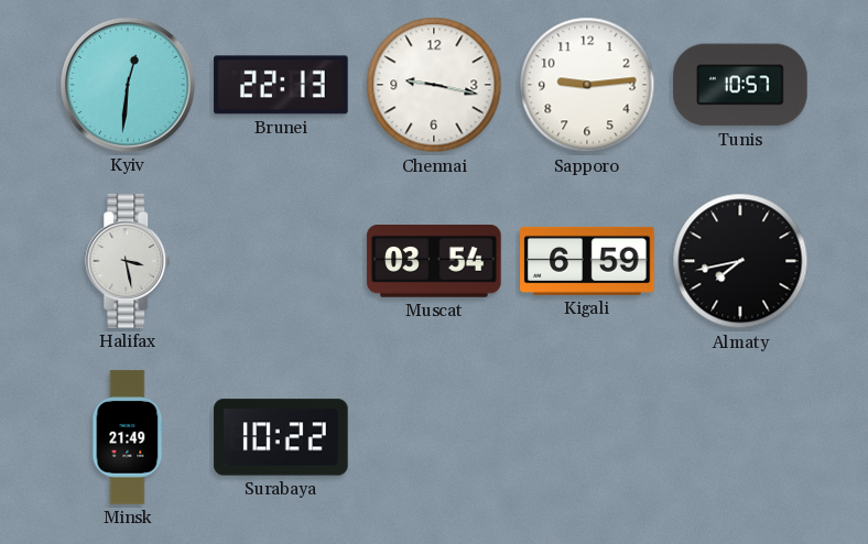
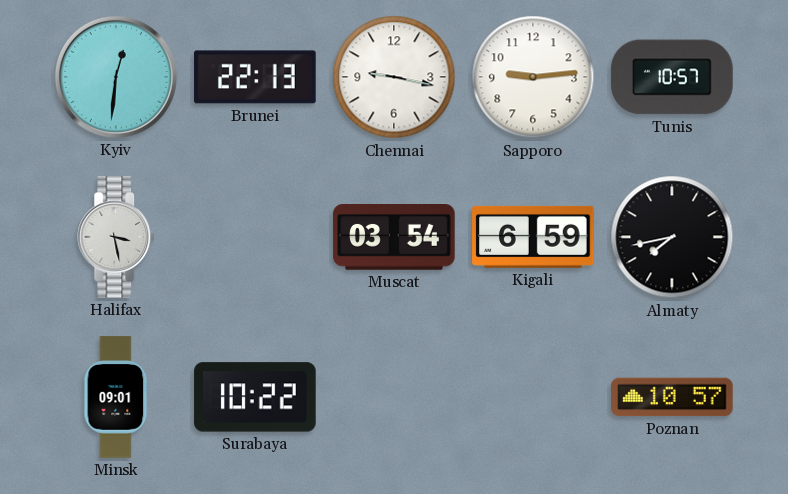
Minsk: 21:49 -> 09:01 (116, 397)
Poznan: none -> 10:57 (672, 397)
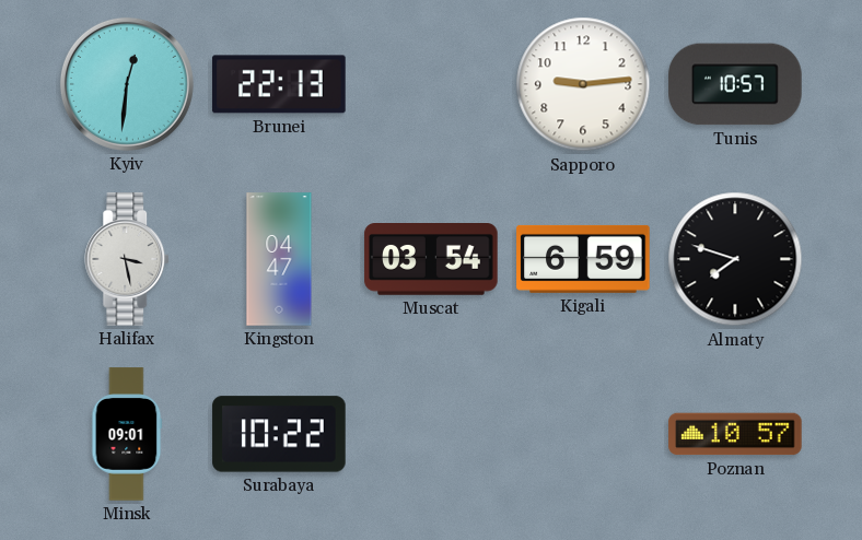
Chennai: 9:17 -> none (394, 77)
Kingston: none -> 04:47 (279, 259)
Almaty: 7:43 -> 7:48 (735, 259)
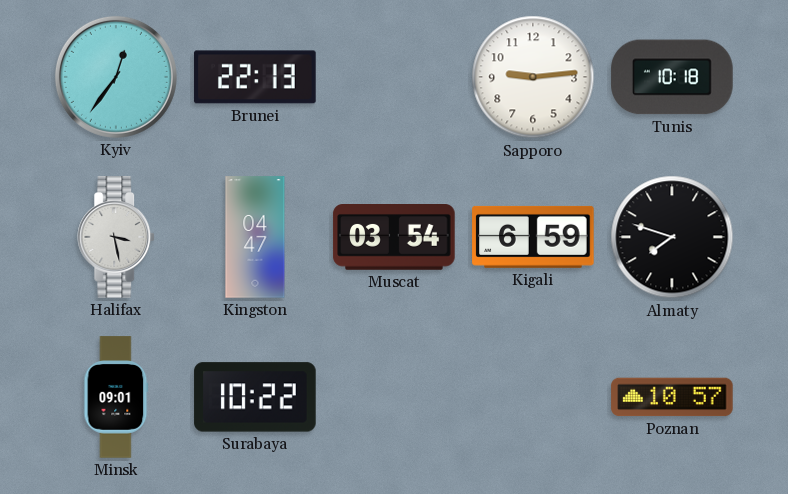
Kyiv: 12:31 -> 12:36 (116, 77)
Tunis: 10:57 -> 10:18 (672, 77)
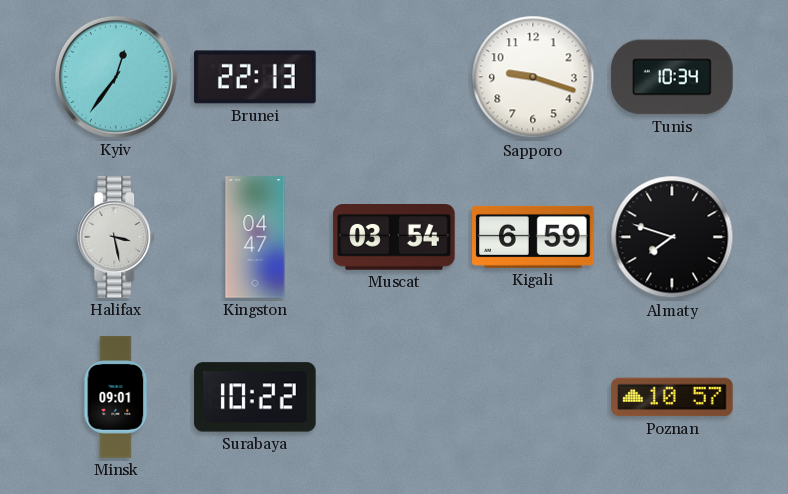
Sapporo: 9:14 -> 9:18 (533, 77)
Tunis: 10:18 -> 10:34 (672, 77)
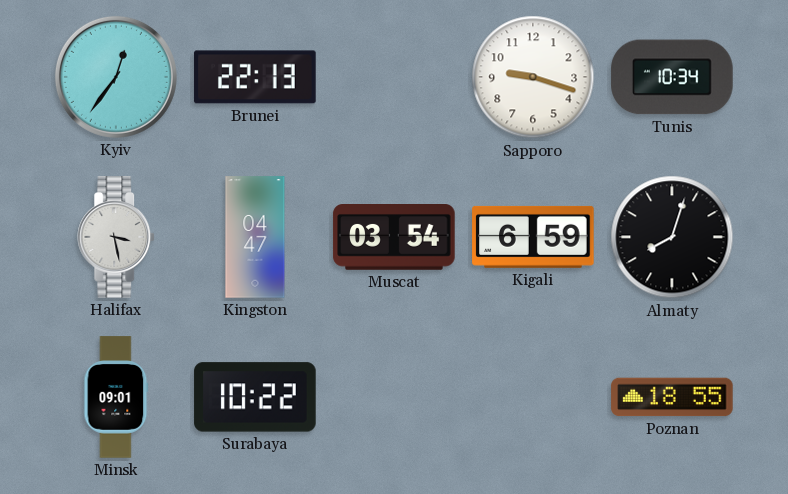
Almaty: 7:48 -> 8:03 (672, 237)
Poznan: 10:57 -> 18:55 (672, 397)
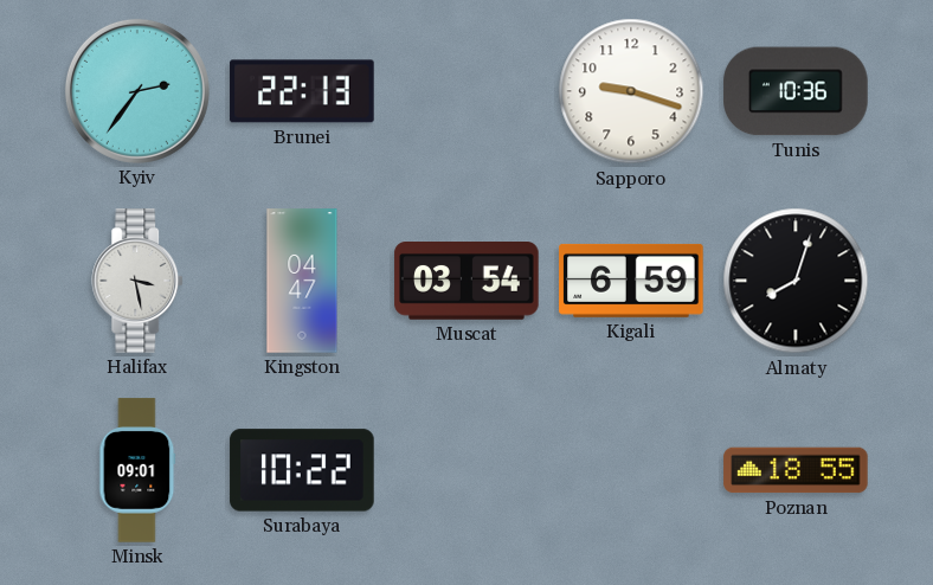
Kyiv: 12:36 -> 2:36 (137, 91)
Tunis: 10:34 -> 10:36 (796, 91)
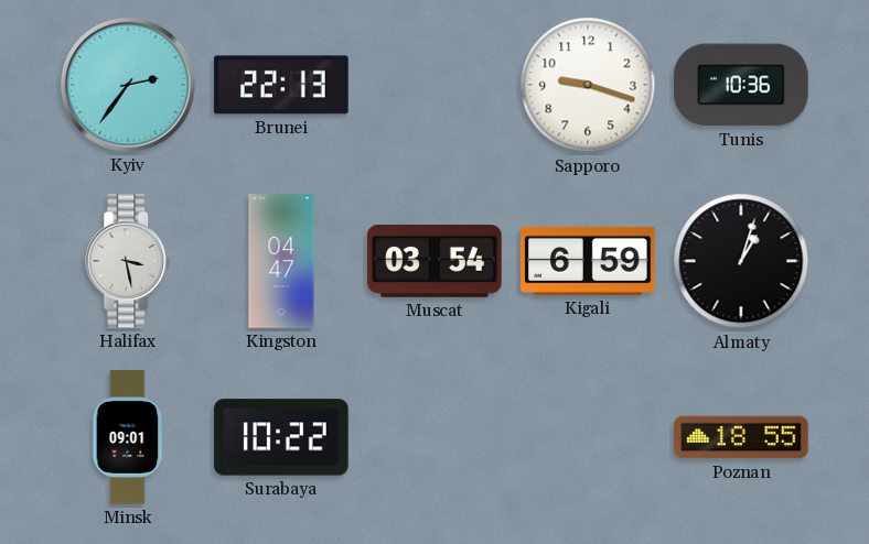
Almaty: 8:03 -> 1:03 (741, 261)
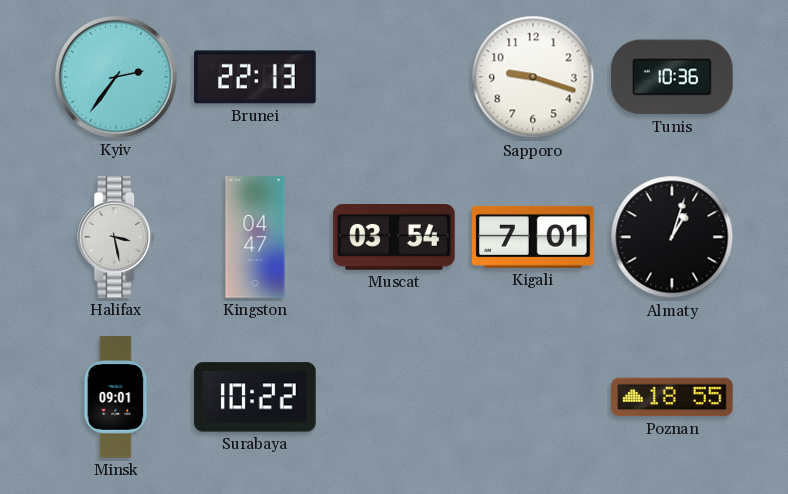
Kigali: 6:59 -> 7:01 (533, 237)
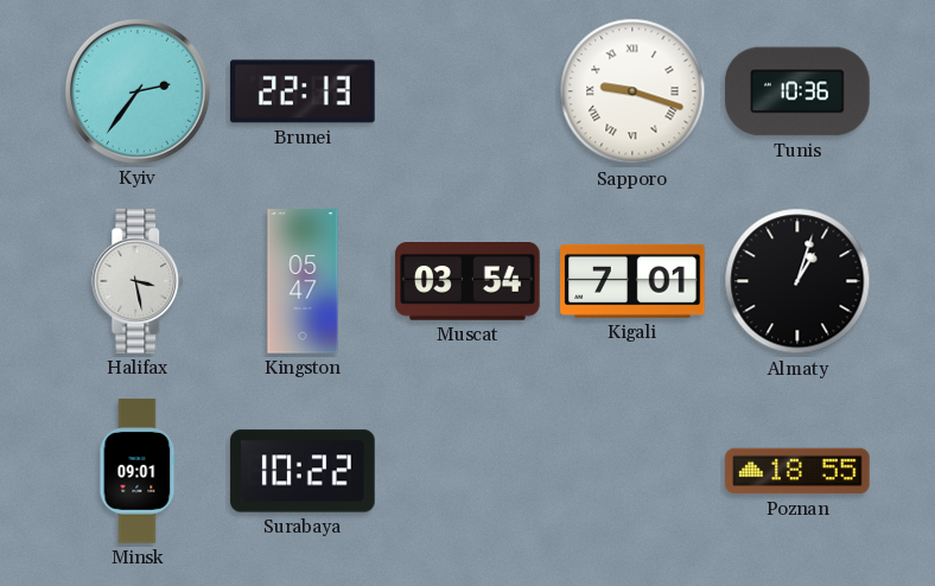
Sapporo numerals: Arabic -> Roman (632, 91)
Kingston: 04:47 -> 05:47 (303, 281)
